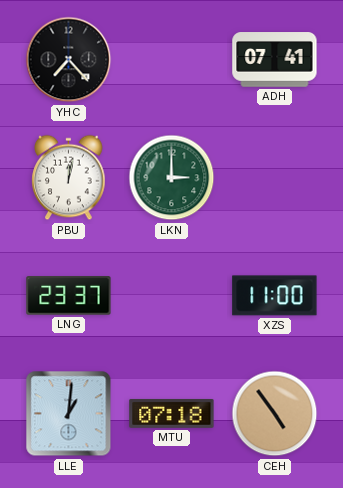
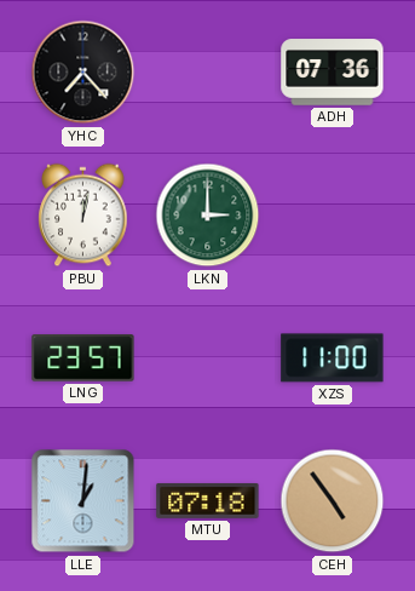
ADH: 07:41 -> 07:36 (333, 73)
LNG: 23:37 -> 23:57 (83, 358)
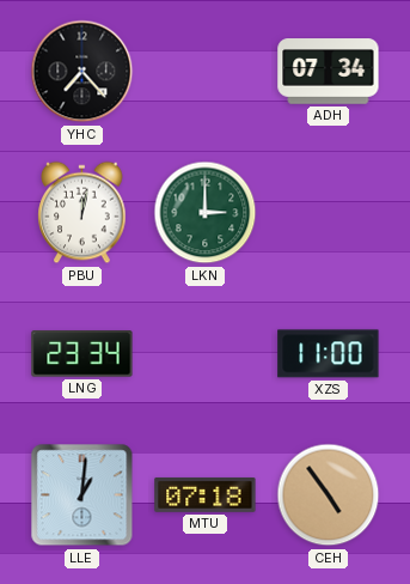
ADH: 07:36 -> 07:34 (329, 72)
LNG: 23:57 -> 23:34 (82, 354)
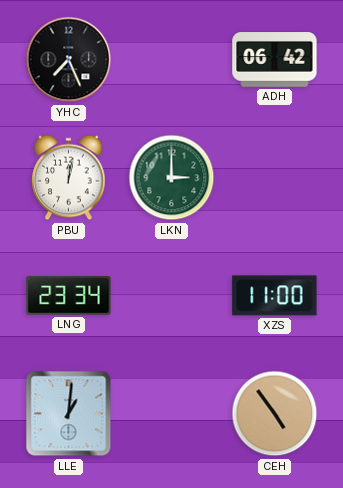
YHC: 7:23 -> 7:26 (69, 60)
ADH: 07:34 -> 06:42 (275, 60)
MTU: 07:18 -> none (206, 494)
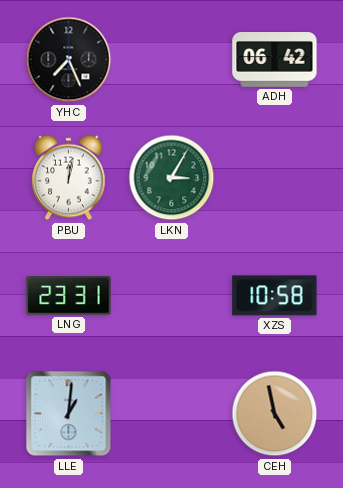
LKN: 3:00 -> 3:05 (172, 178)
LNG: 23:34 -> 23:31 (69, 296)
XZS: 11:00 -> 10:58 (275, 296)
CEH: 4:54 -> 4:58 (275, 414)
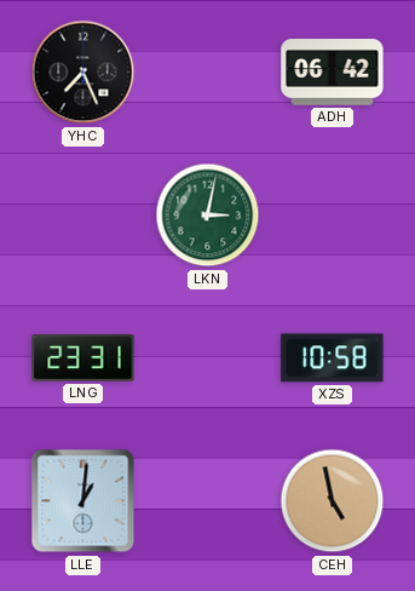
PBU: 12:02 -> none (69, 178)
LKN: 3:05 -> 3:02 (208, 216)
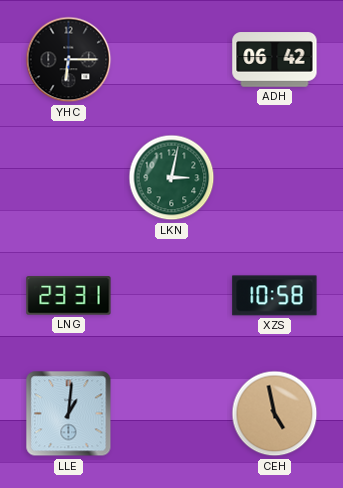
YHC: 7:26 -> 6:15 (69, 60)
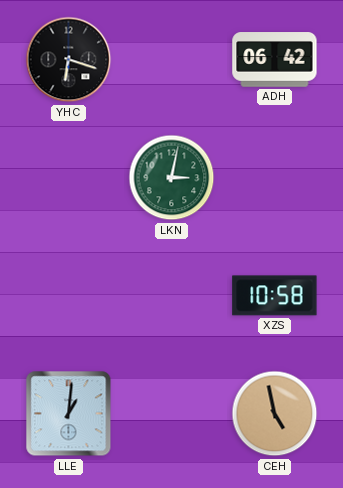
YHC: 6:15 -> 6:18 (69, 60)
LNG: 23:31 -> none (69, 296)
